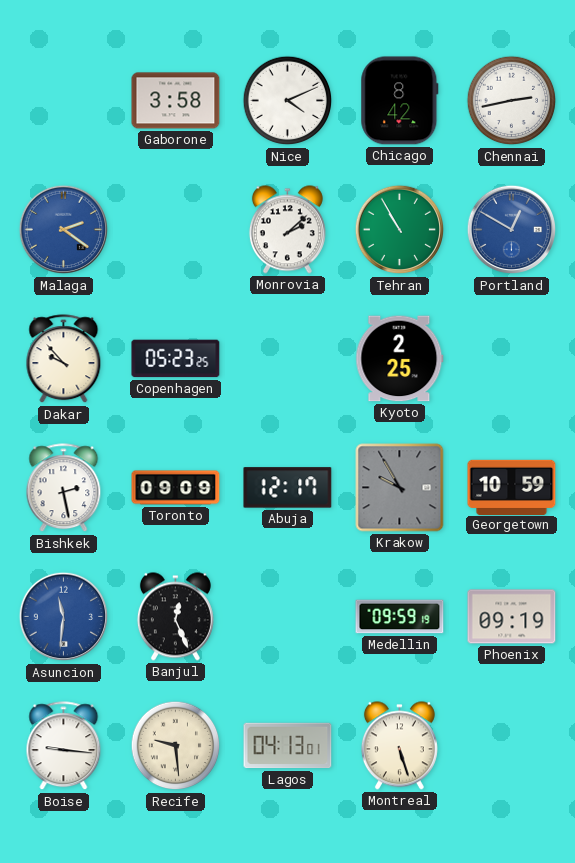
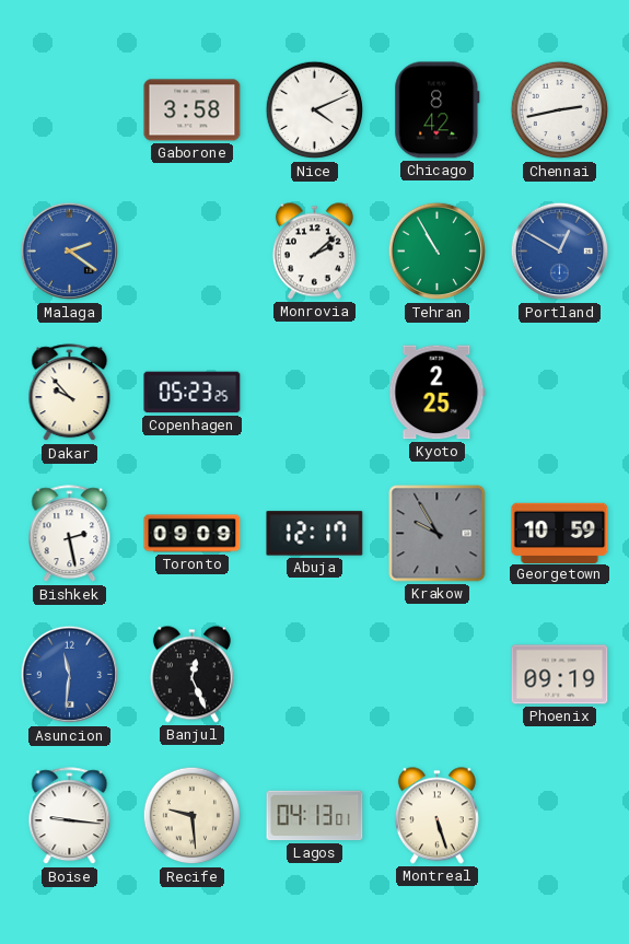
Medellin: 09:59 -> none (400, 617)
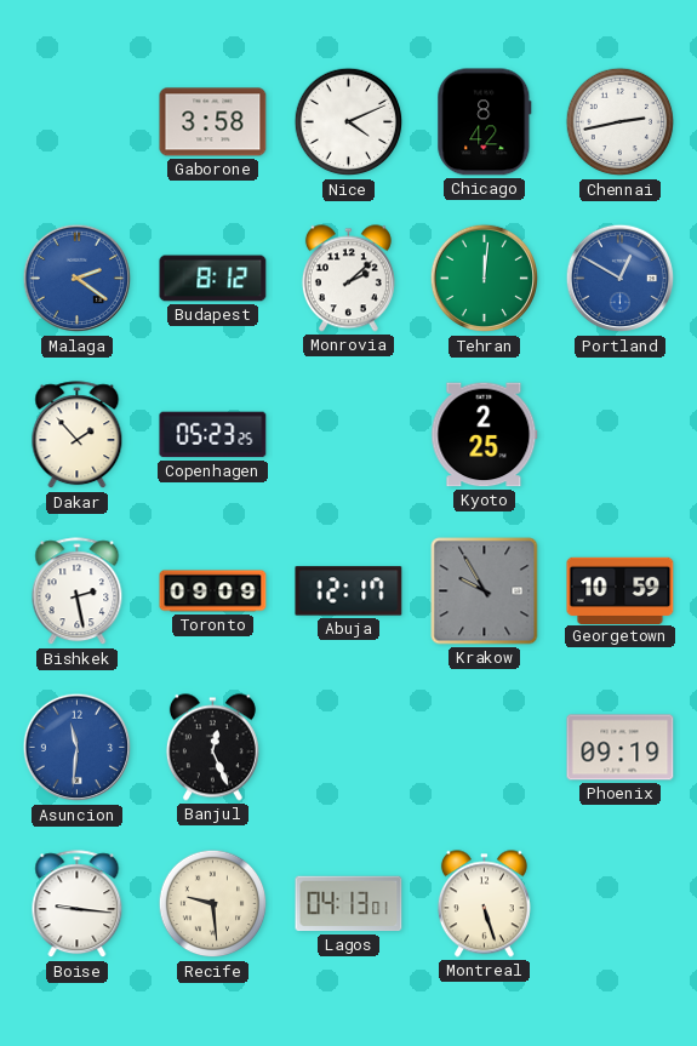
Budapest: none -> 8:12 (213, 279)
Tehran: 10:55 -> 12:01 (485, 279)
Dakar: 9:53 -> 1:53 (78, 435)
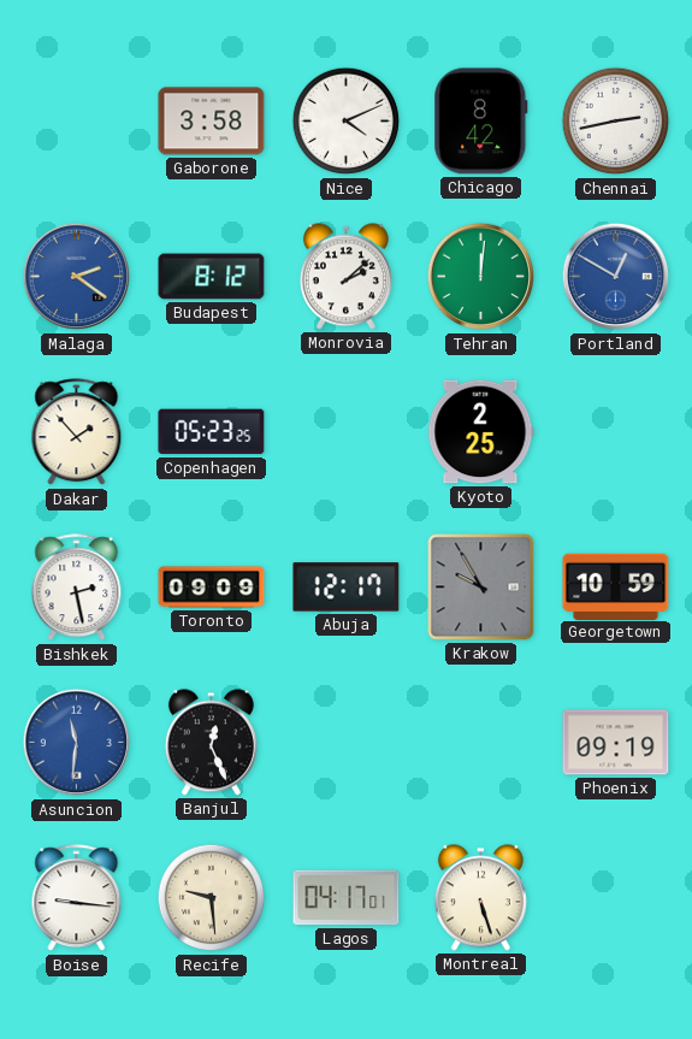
Lagos: 04:13 -> 04:17 (347, 898)
